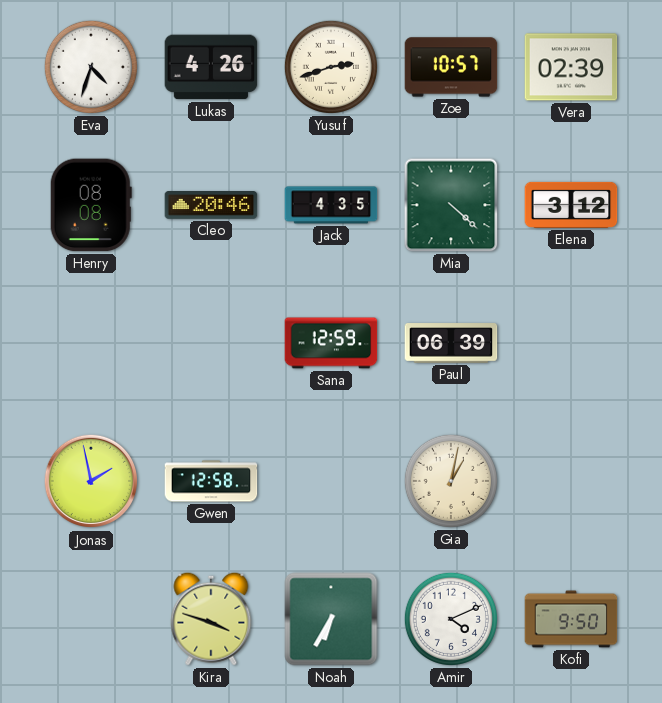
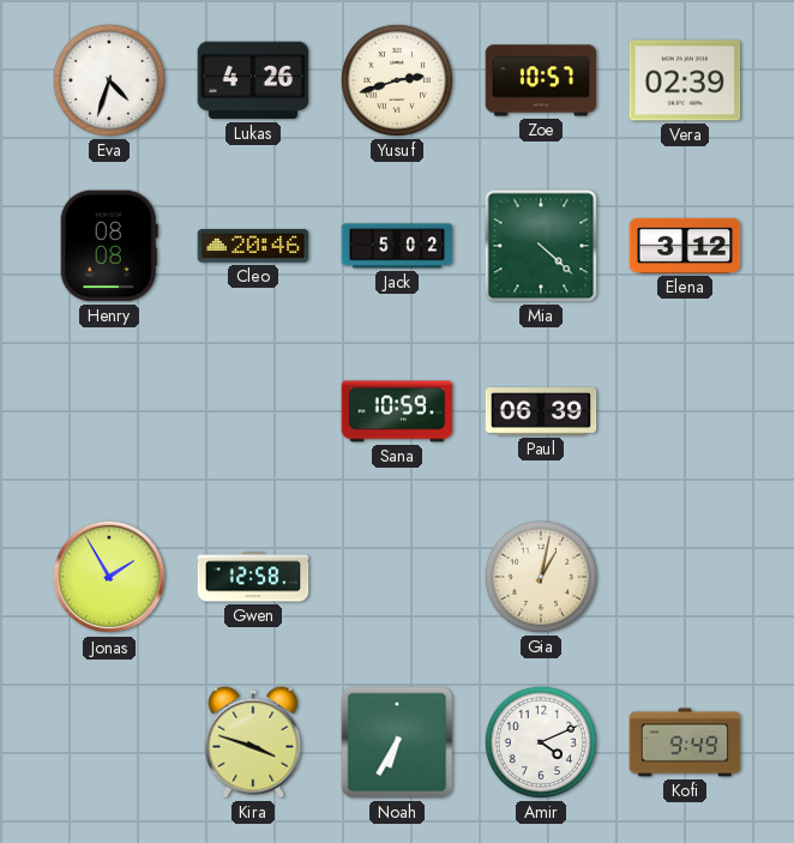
Jack: 4:35 -> 5:02 (397, 246)
Sana: 12:59 -> 10:59 (397, 411)
Jonas: 1:58 -> 1:55 (109, 577)
Kofi: 9:50 -> 9:49 (685, 742)
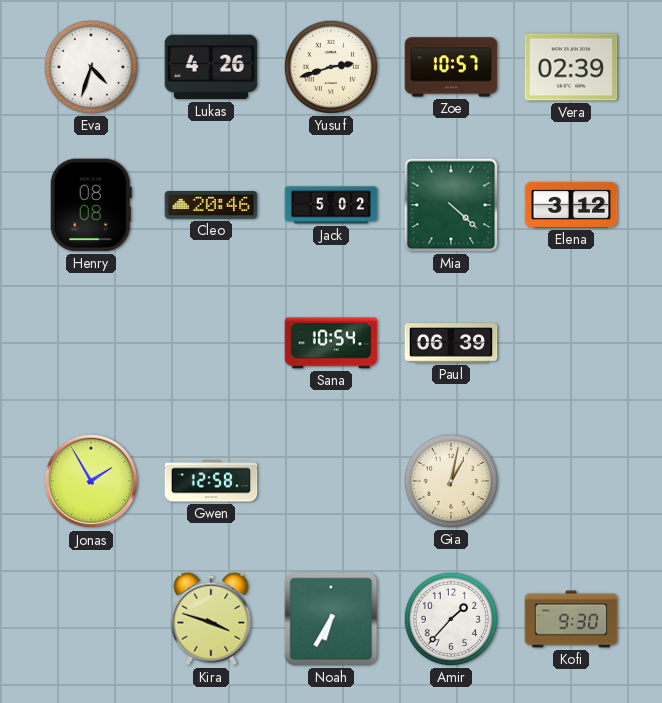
Sana: 10:59 -> 10:54 (331, 343)
Amir: 4:11 -> 1:37 (451, 619)
Kofi: 9:49 -> 9:30 (571, 619)
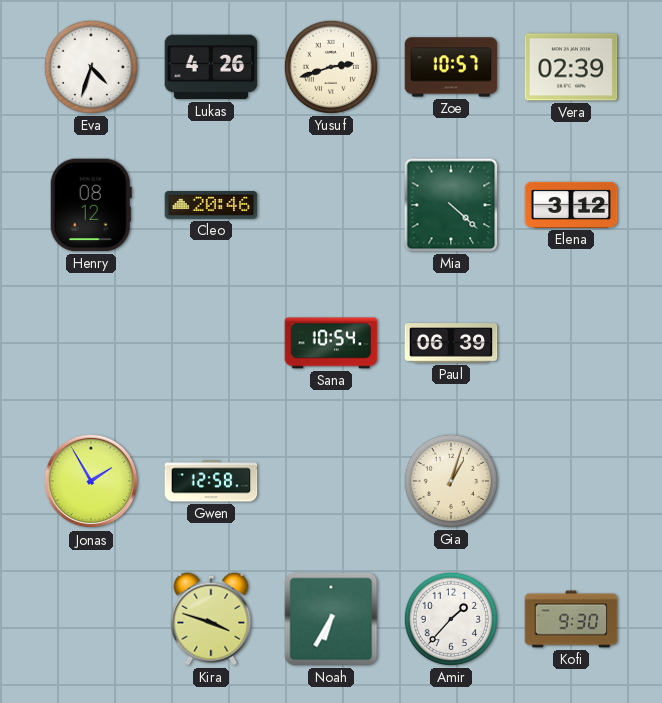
Henry: 08:08 -> 08:12 (91, 205)
Jack: 5:02 -> none (331, 205)
Gia: 1:02 -> 1:03 (451, 481)
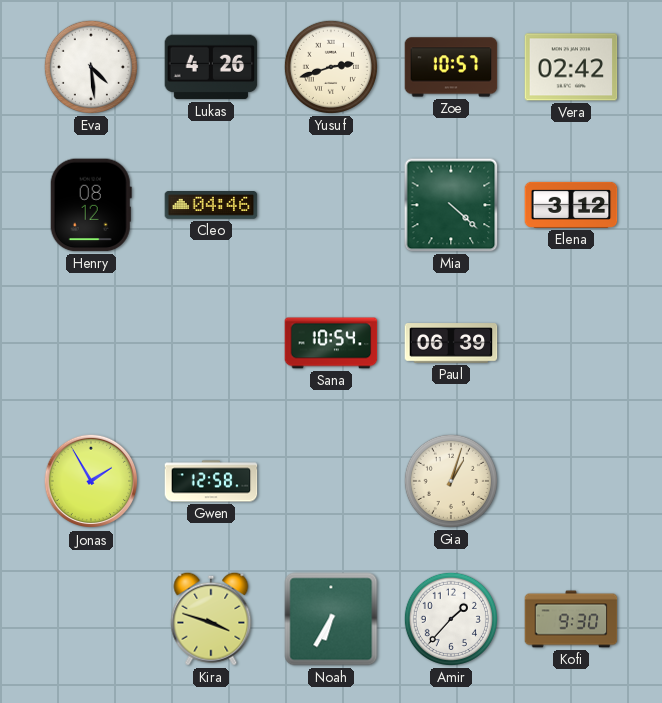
Eva: 4:33 -> 4:29 (91, 67)
Vera: 02:39 -> 02:42 (571, 67)
Cleo: 20:46 -> 04:46 (211, 206)
